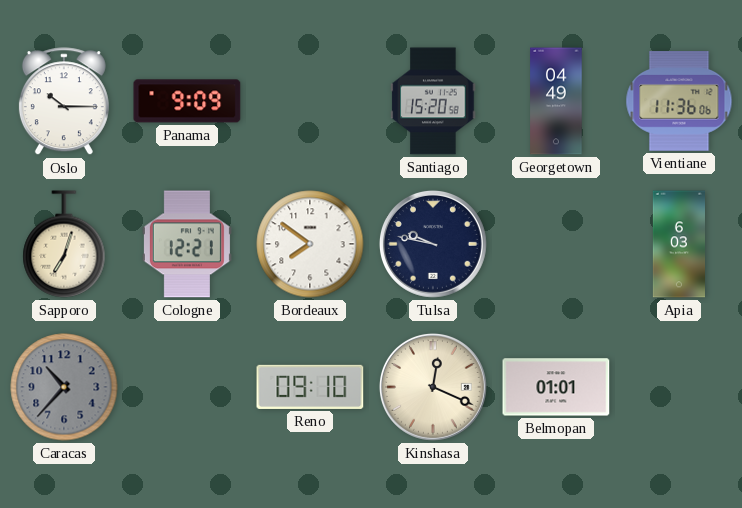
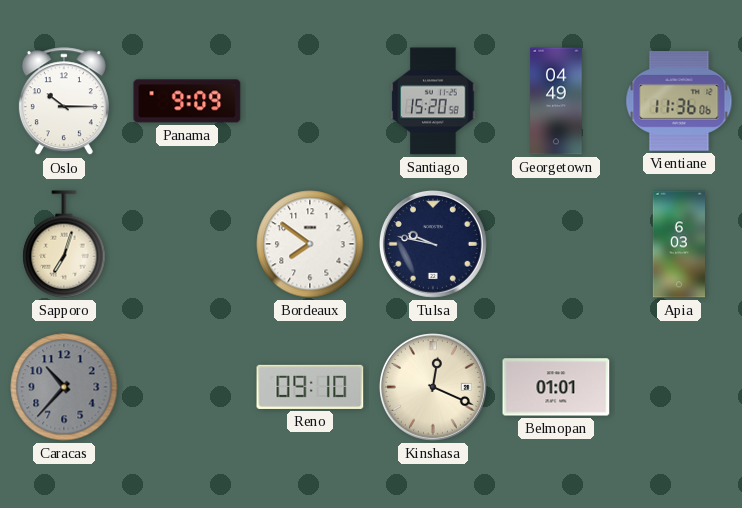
Cologne: 12:21 -> none (187, 244)
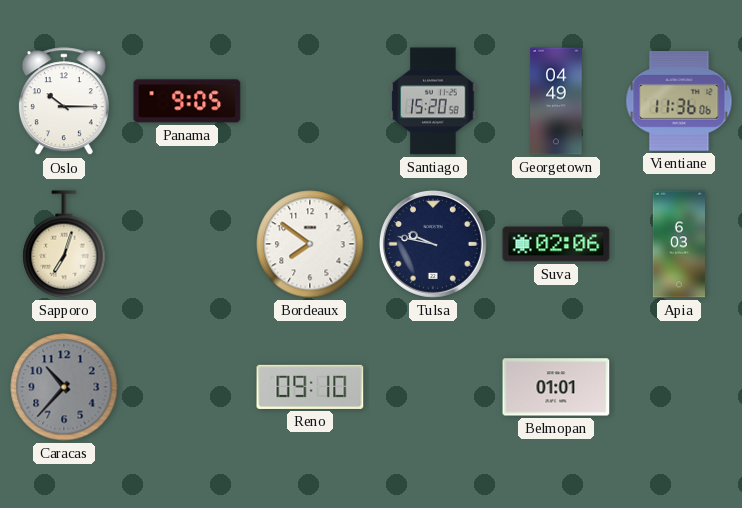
Panama: 9:09 -> 9:05 (187, 101)
Suva: none -> 02:06 (556, 244)
Kinshasa: 12:19 -> none (433, 387)
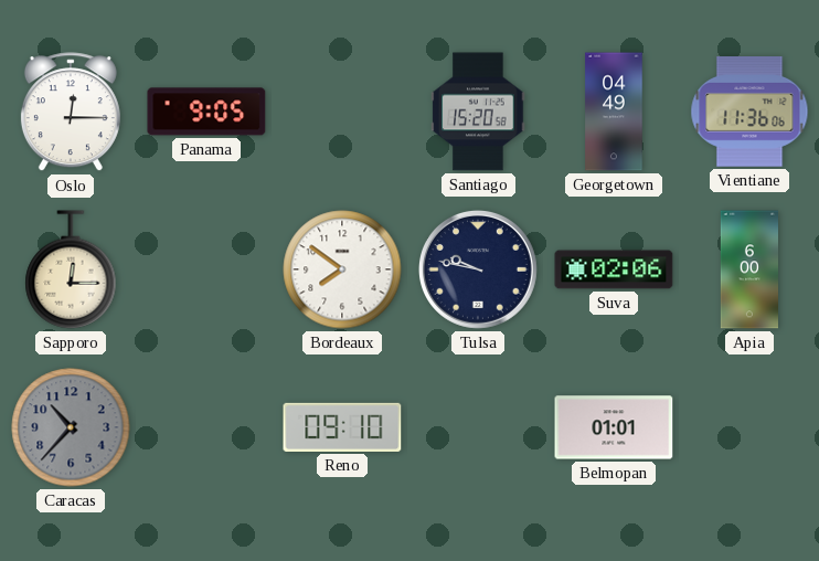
Oslo: 10:15 -> 12:15 (71, 113)
Sapporo: 7:03 -> 12:15 (71, 269)
Apia: 6:03 -> 6:00 (748, 269)
